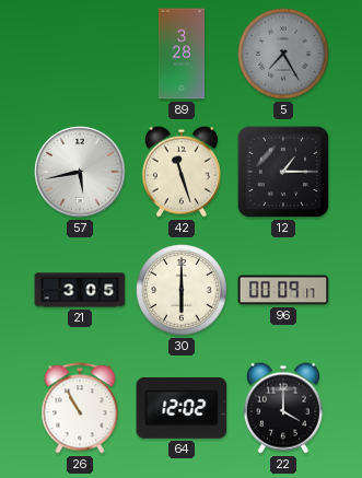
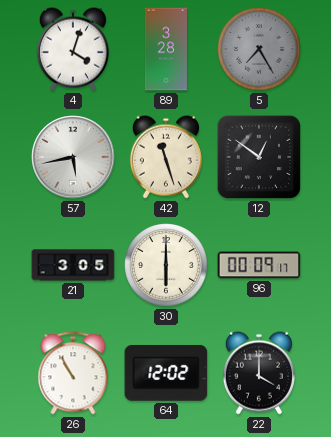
4: none -> 4:03 (73, 49)
12: 1:15 -> 12:51 (259, 157)
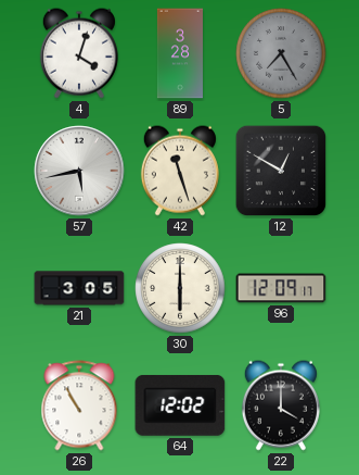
12: 12:51 -> 12:50 (281, 171)
96: 00:09 -> 12:09 (281, 288)
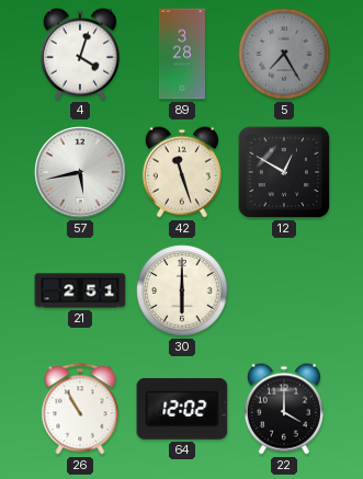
21: 3:05 -> 2:51 (80, 290)
96: 12:09 -> none (281, 288)
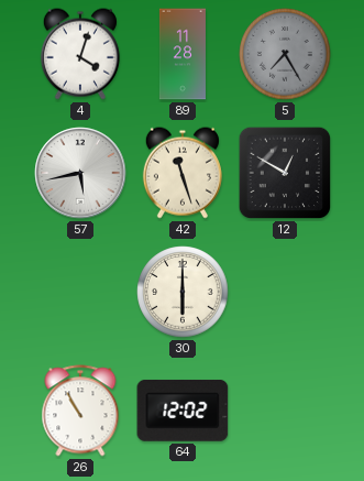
89: 3:28 -> 11:28 (183, 54)
21: 2:51 -> none (80, 290)
22: 4:00 -> none (284, 409)
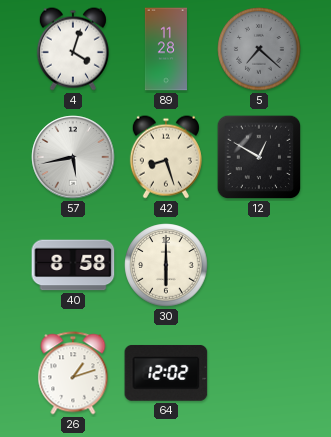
5: 7:25 -> 7:22 (259, 49)
42: 11:27 -> 8:27 (166, 157)
40: none -> 8:58 (73, 265)
26: 10:55 -> 1:12 (73, 373)
